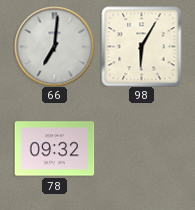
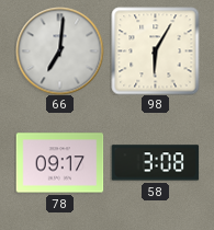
78: 09:32 -> 09:17 (59, 163)
58: none -> 3:08 (155, 163)
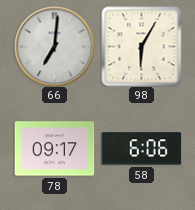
58: 3:08 -> 6:06 (141, 149)
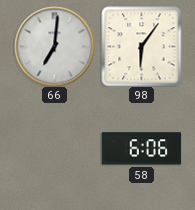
98: 6:05 -> 6:06 (141, 46)
78: 09:17 -> none (54, 149)
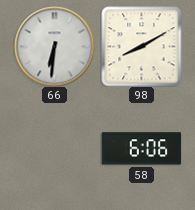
66: 7:01 -> 6:31 (54, 46)
98: 6:06 -> 8:10 (141, 46)
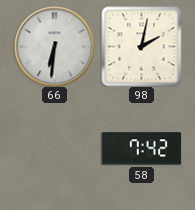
98: 8:10 -> 2:02 (141, 46)
58: 6:06 -> 7:42 (141, 149)
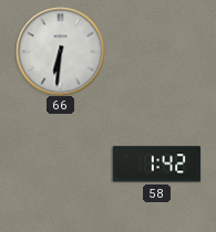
98: 2:02 -> none (141, 46)
58: 7:42 -> 1:42 (156, 165)
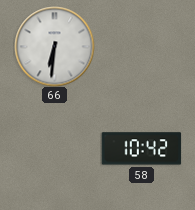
58: 1:42 -> 10:42 (141, 149)
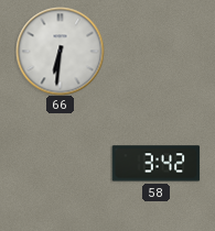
58: 10:42 -> 3:42 (155, 164)
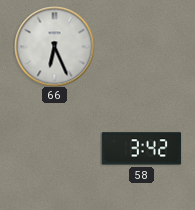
66: 6:31 -> 6:26 (54, 46)
